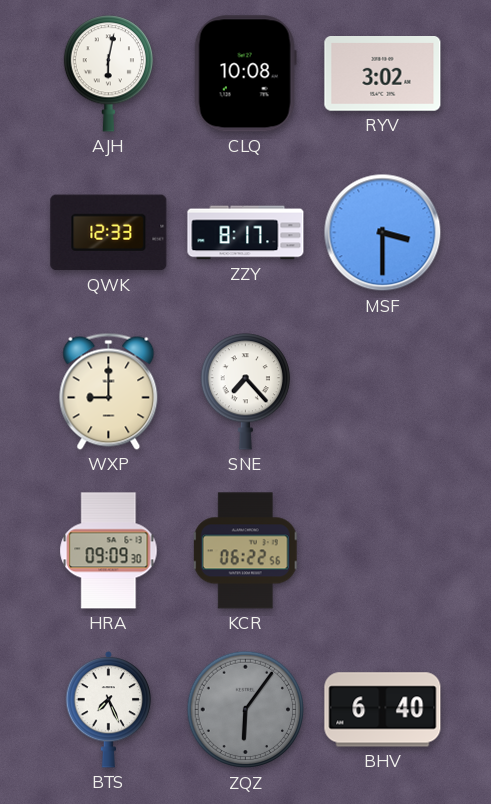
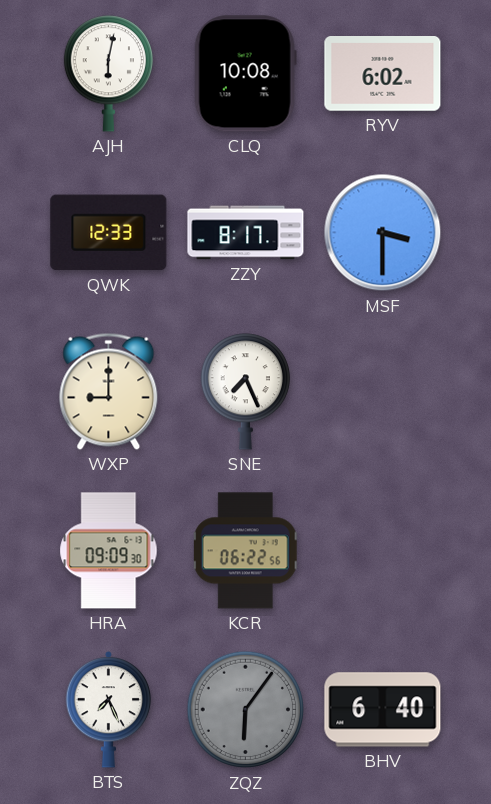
RYV: 3:02 -> 6:02 (383, 74)
SNE: 7:23 -> 7:26 (245, 392)
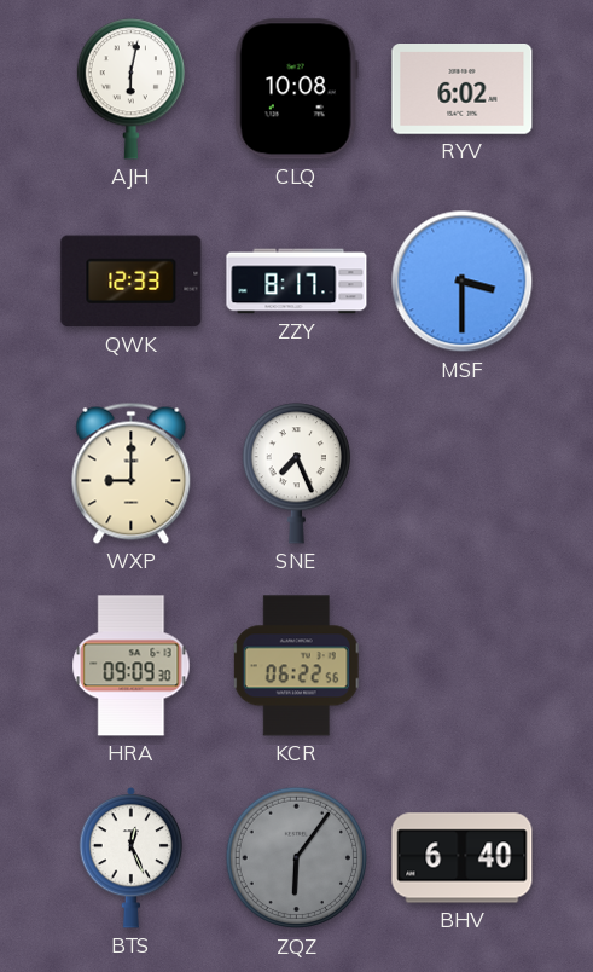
BTS: 7:26 -> 12:26 (132, 857)
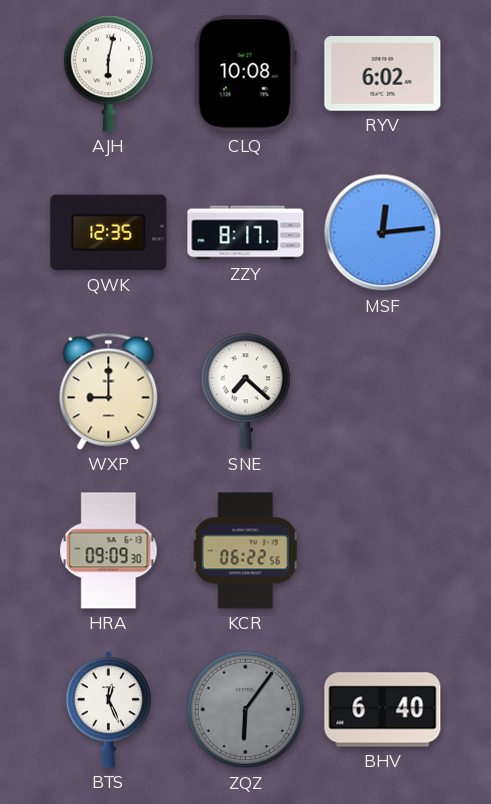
QWK: 12:33 -> 12:35 (109, 233)
MSF: 3:30 -> 12:14 (383, 233)
SNE: 7:26 -> 7:22 (245, 392)
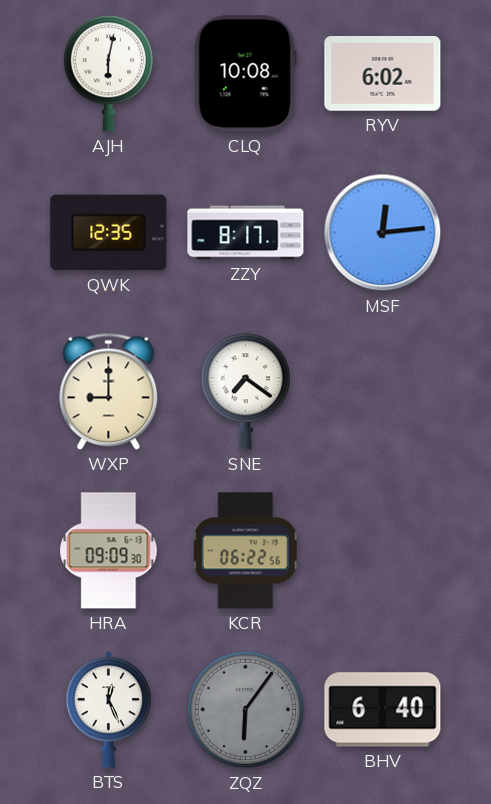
SNE: 7:22 -> 7:21 (245, 392)
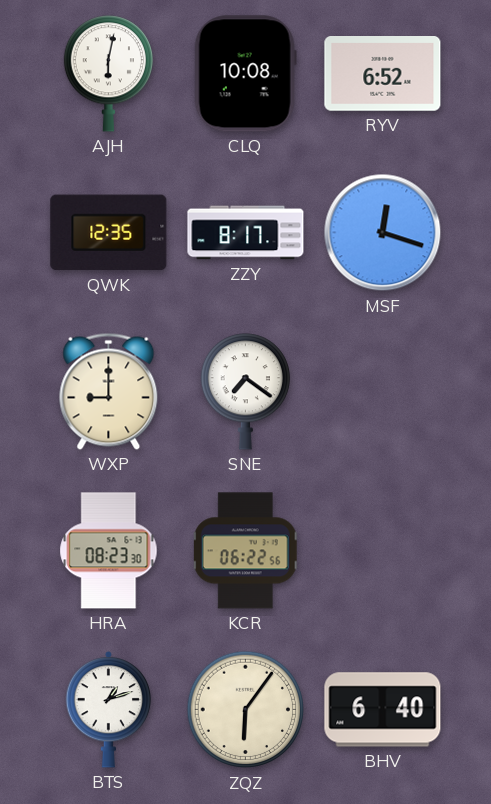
RYV: 6:02 -> 6:52 (383, 74)
MSF: 12:14 -> 12:18 (383, 233)
HRA: 09:09 -> 08:23 (109, 551)
BTS: 12:26 -> 1:12 (109, 709)
ZQZ dial: grey -> cream (246, 710)
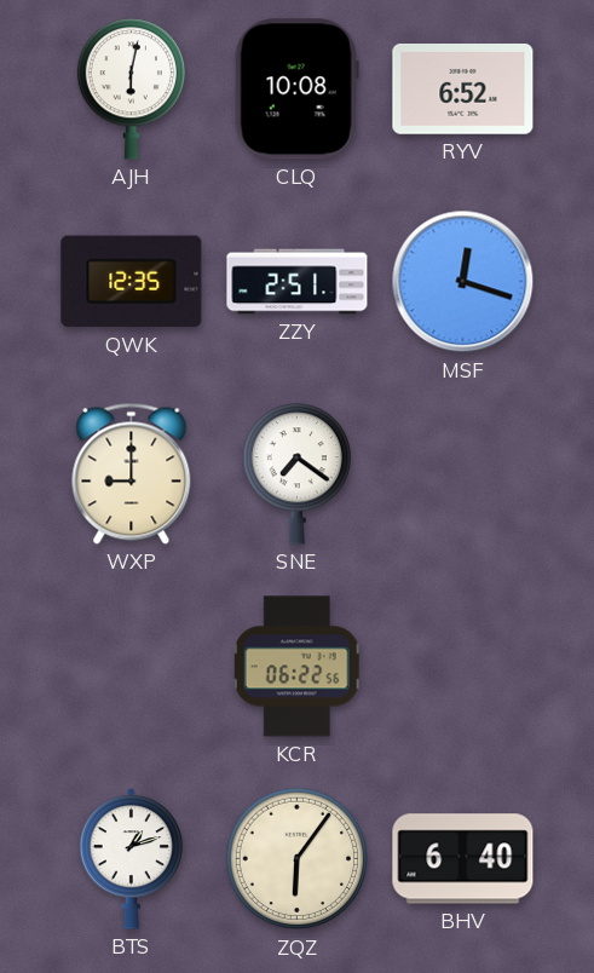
ZZY: 8:17 -> 2:51 (298, 282)
HRA: 08:23 -> none (109, 551)
